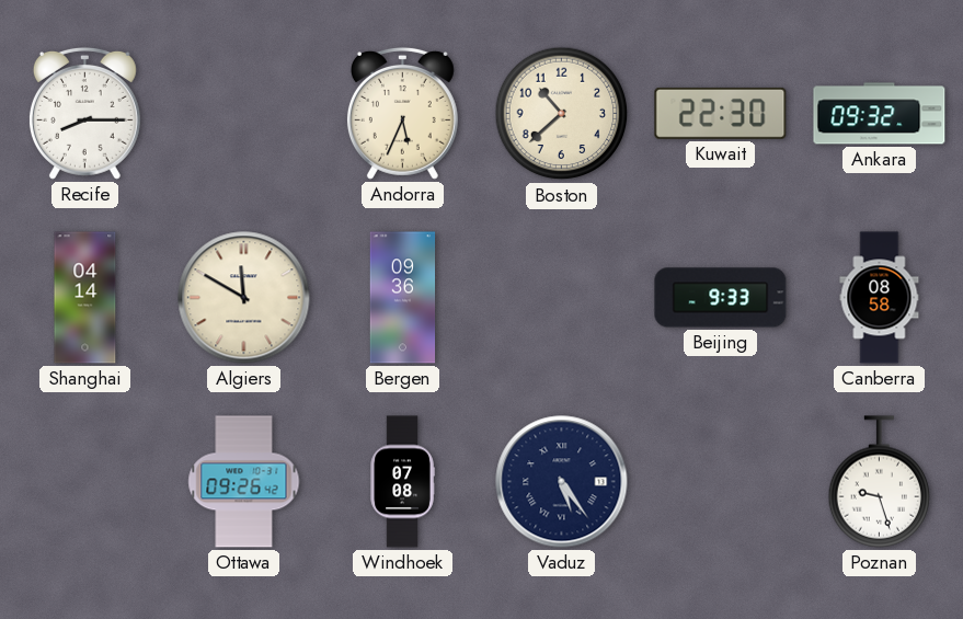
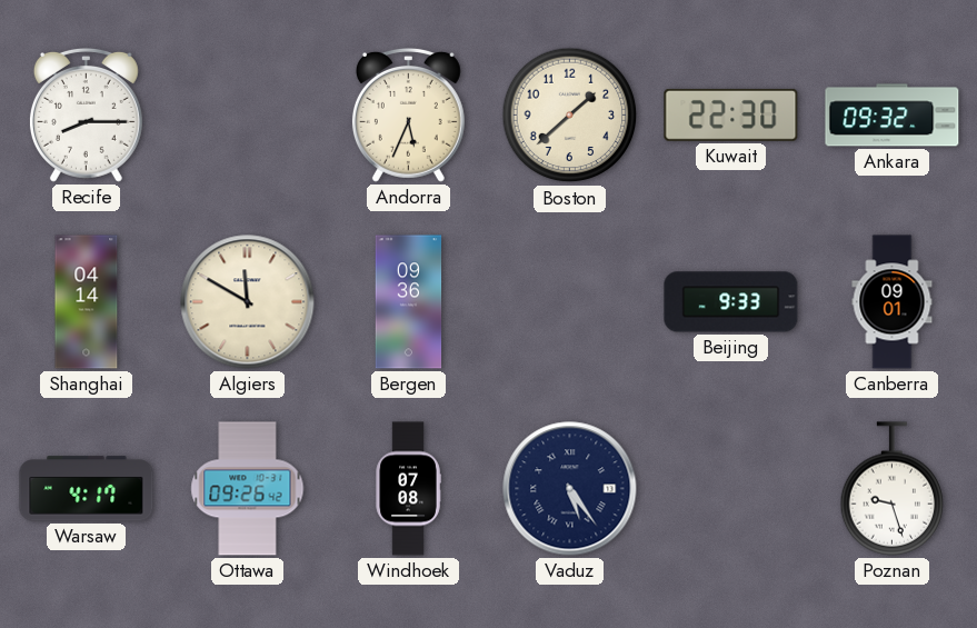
Boston: 10:38 -> 1:38 (570, 116)
Canberra: 08:58 -> 09:01 (893, 302)
Warsaw: none -> 4:17 (87, 489)
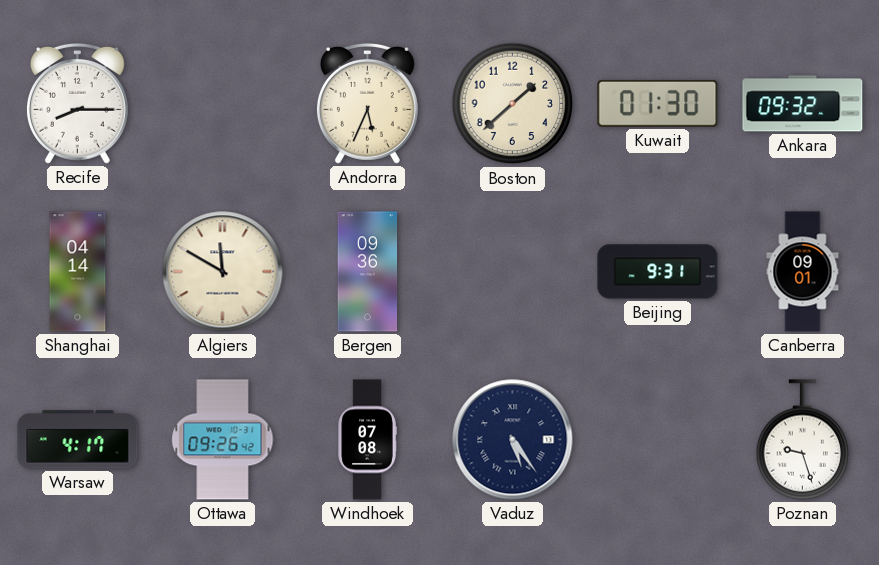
Kuwait: 22:30 -> 01:30 (658, 103)
Beijing: 9:33 -> 9:31 (658, 272)
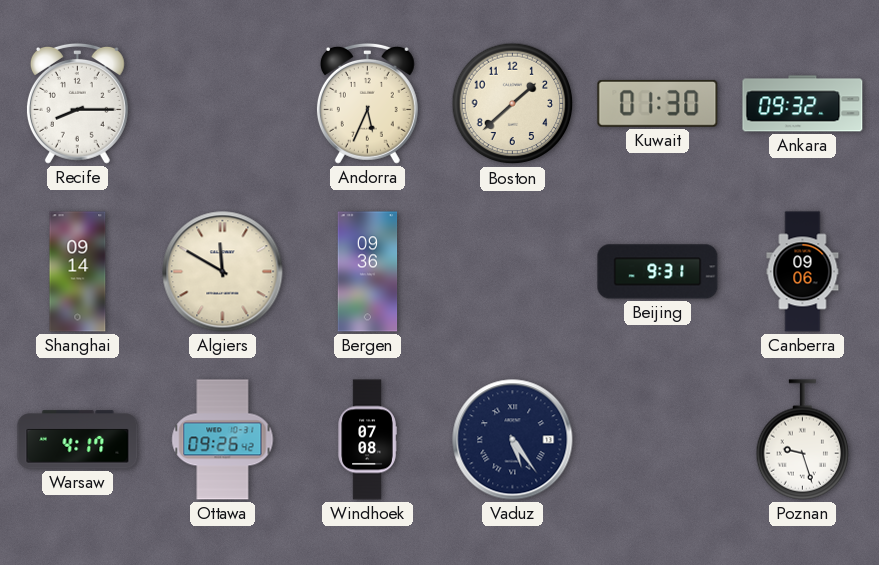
Shanghai: 04:14 -> 09:14 (78, 272)
Canberra: 09:01 -> 09:06 (803, 272)
